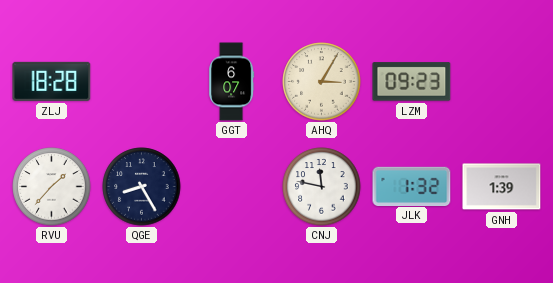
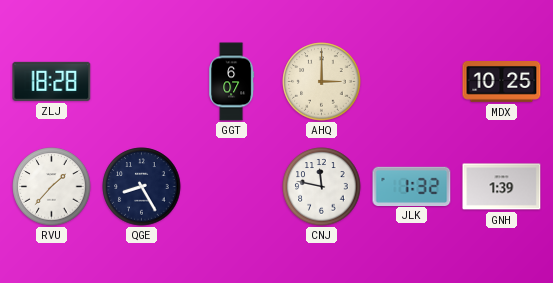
AHQ: 3:05 -> 3:00 (322, 82)
LZM: 09:23 -> none (412, 82)
MDX: none -> 10:25 (502, 82)
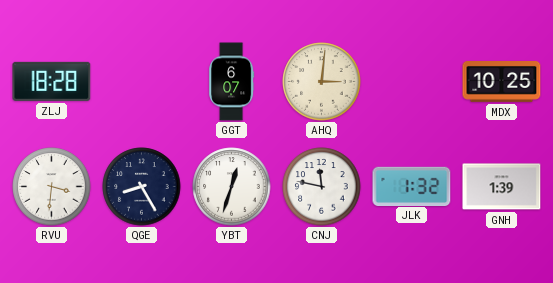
AHQ: 3:00 -> 3:01 (322, 82)
RVU: 1:37 -> 3:31 (52, 187)
YBT: none -> 12:33 (232, 187)
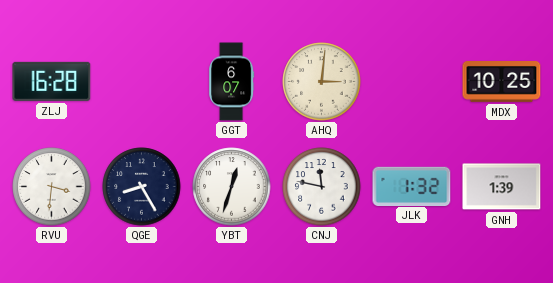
ZLJ: 18:28 -> 16:28 (52, 81)
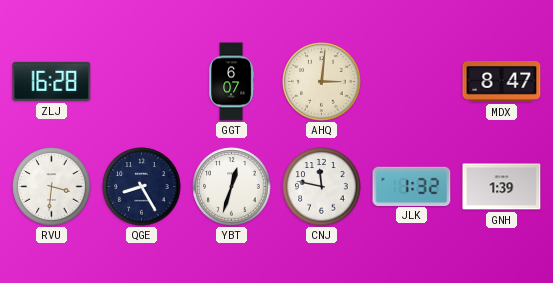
MDX: 10:25 -> 8:47 (502, 82)
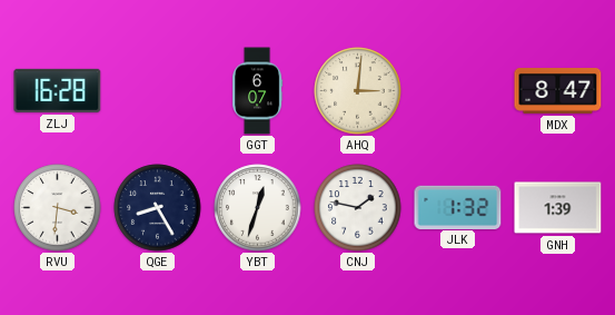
CNJ: 11:47 -> 1:47 (358, 208)
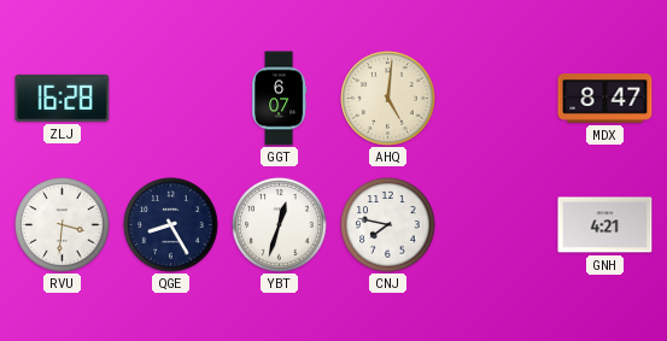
AHQ: 3:01 -> 5:01 (388, 99)
CNJ: 1:47 -> 7:47 (388, 225)
JLK: 1:32 -> none (458, 207)
GNH: 1:39 -> 4:21 (605, 225)
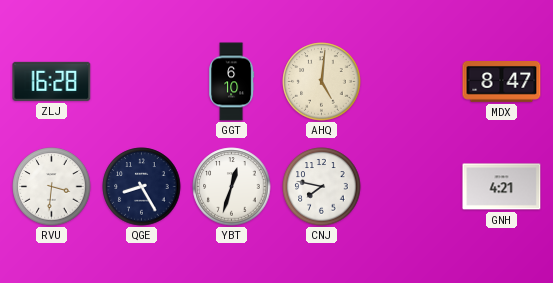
GGT: 6:07 -> 6:10 (232, 82)
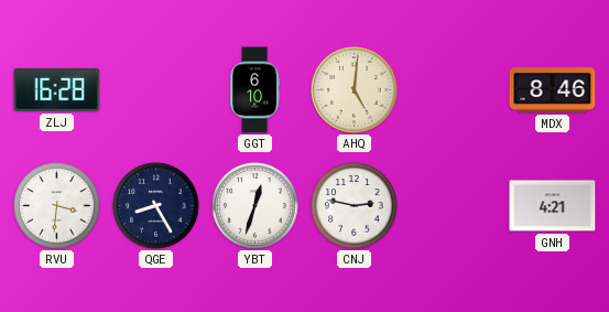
MDX: 8:47 -> 8:46 (553, 90)
CNJ: 7:47 -> 2:47 (355, 206)
